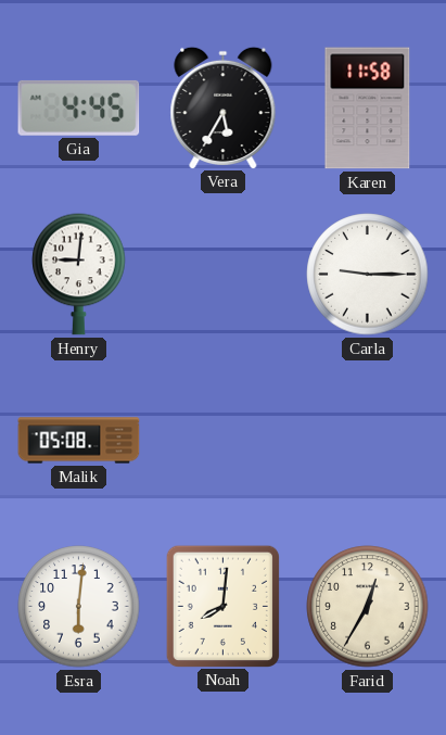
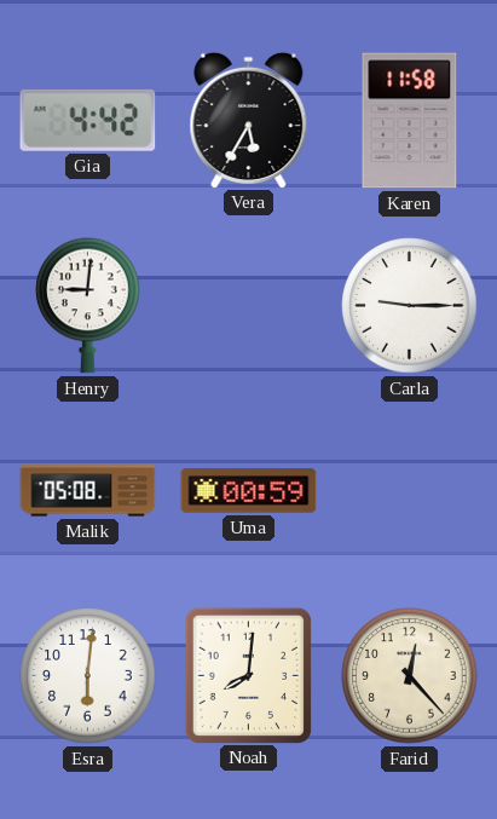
Gia: 4:45 -> 4:42 (88, 120)
Uma: none -> 00:59 (249, 491)
Farid: 12:35 -> 12:23 (410, 676)
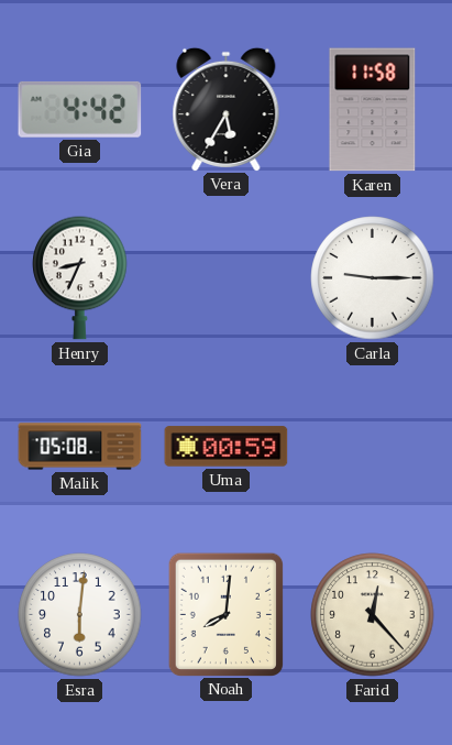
Henry: 9:01 -> 8:34 (80, 277)
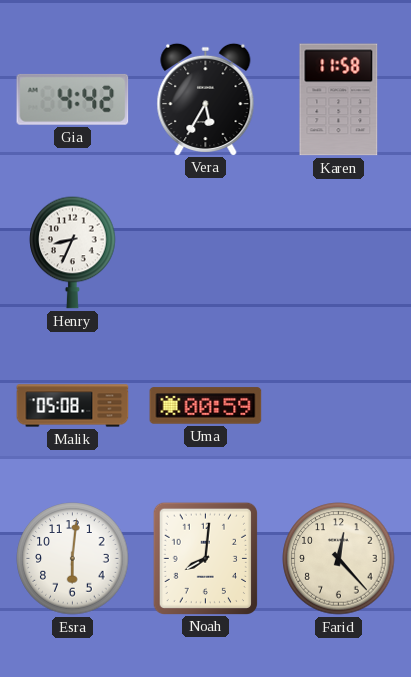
Carla: 9:15 -> none (373, 278)
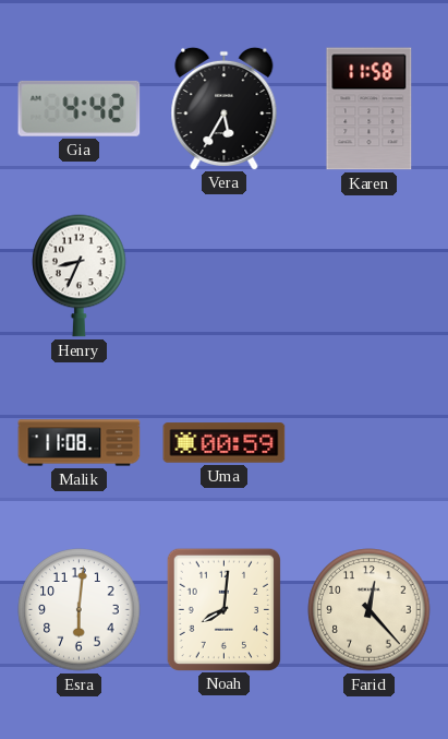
Malik: 05:08 -> 11:08 (80, 443)
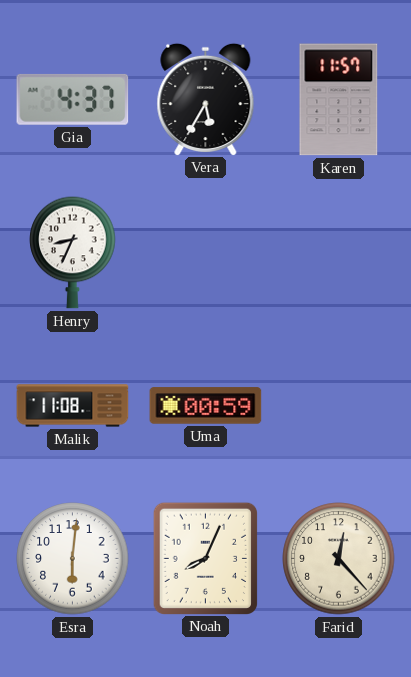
Gia: 4:42 -> 4:37 (73, 99)
Karen: 11:58 -> 11:57 (339, 100)
Noah: 8:01 -> 8:04 (205, 558)
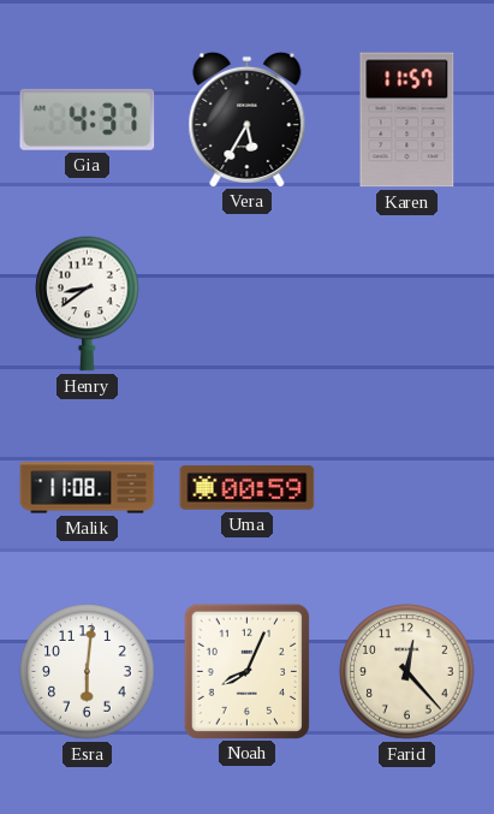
Henry: 8:34 -> 8:39 (88, 303)
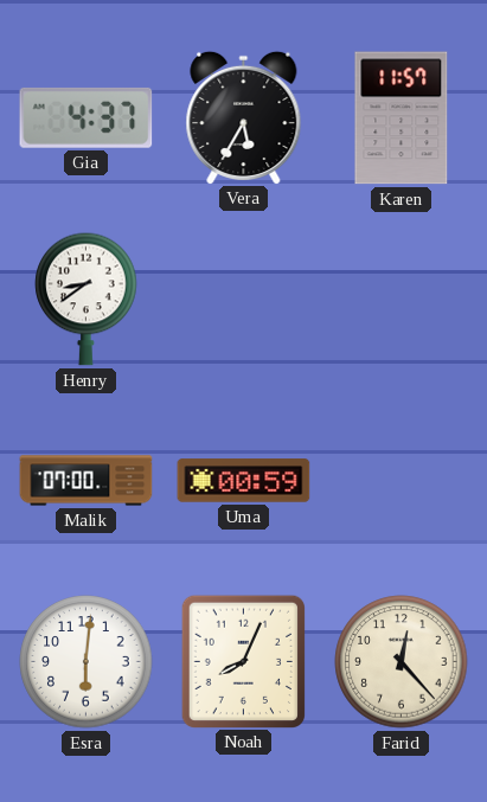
Malik: 11:08 -> 07:00 (86, 481)
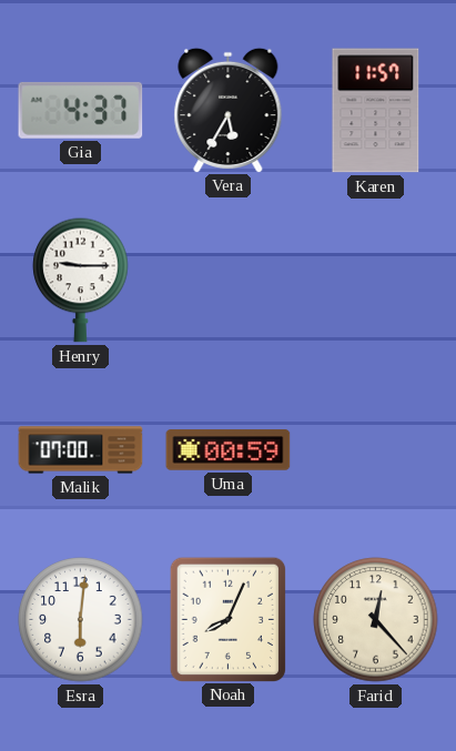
Henry: 8:39 -> 9:15 (81, 280)
